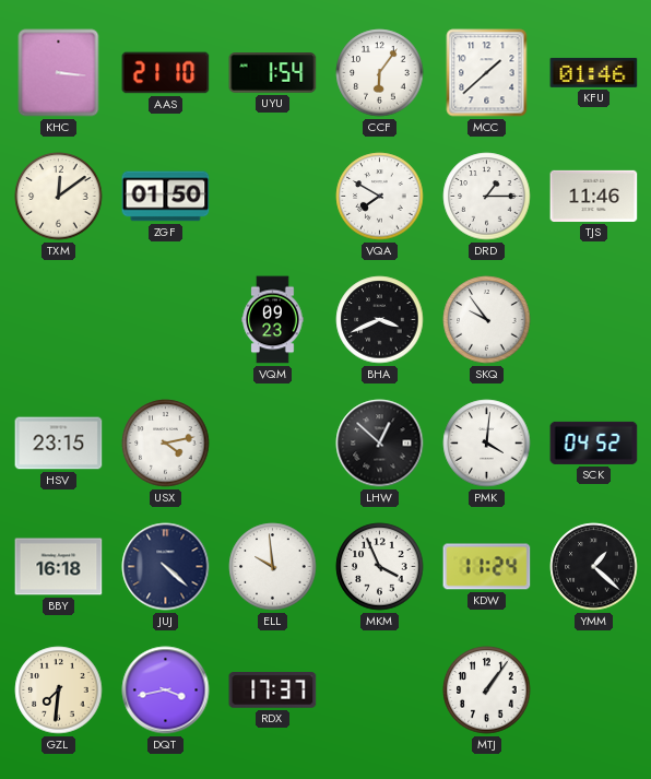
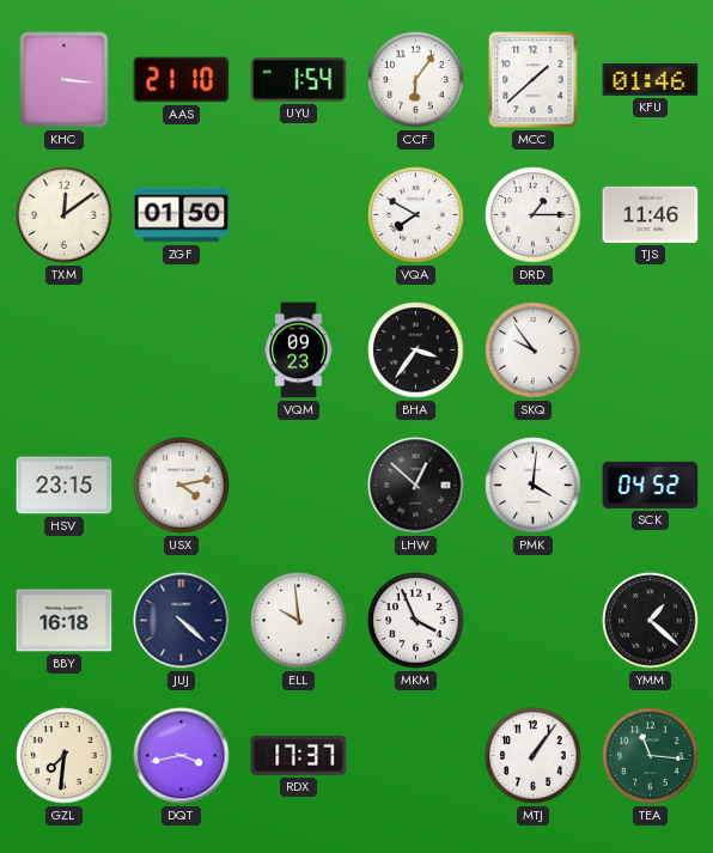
BHA: 3:41 -> 3:36 (416, 351)
KDW: 11:24 -> none (487, 567)
TEA: none -> 11:16 (651, 756)
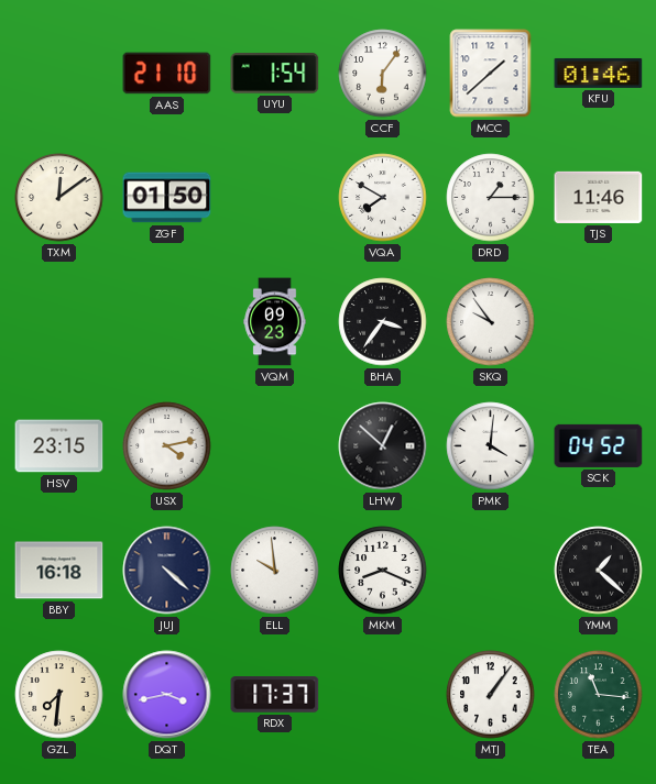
KHC: 3:16 -> none (65, 80)
MKM: 3:56 -> 8:19 (383, 571)
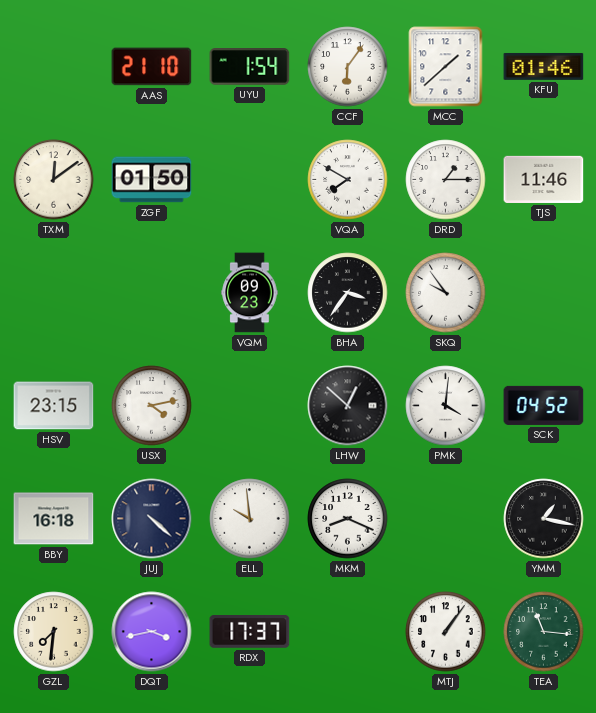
YMM: 1:22 -> 1:17 (544, 519)
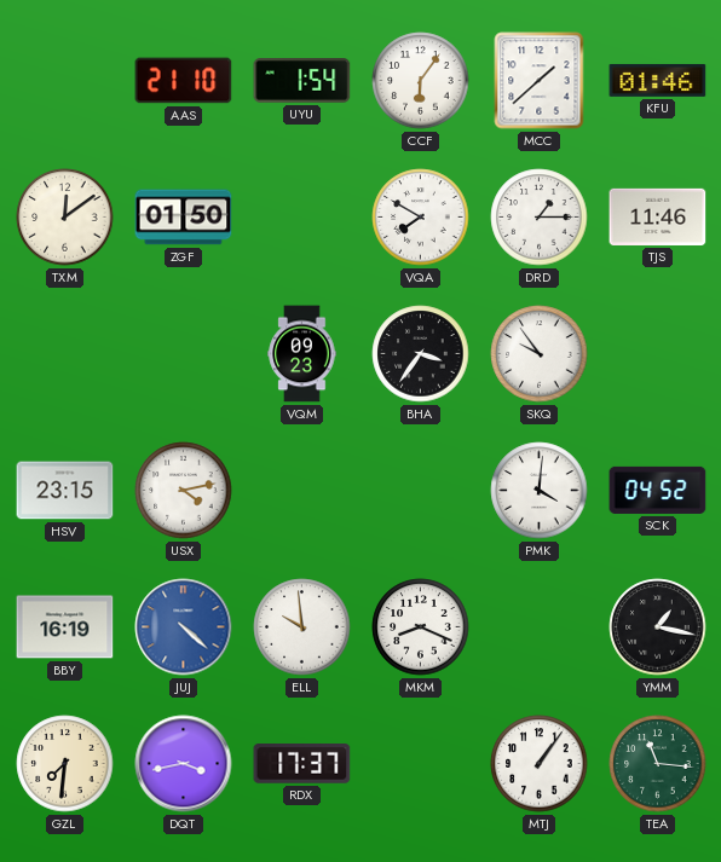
LHW: 12:52 -> none (348, 406)
BBY: 16:18 -> 16:19 (65, 627)
JUJ dial: navy -> blue (184, 627)
